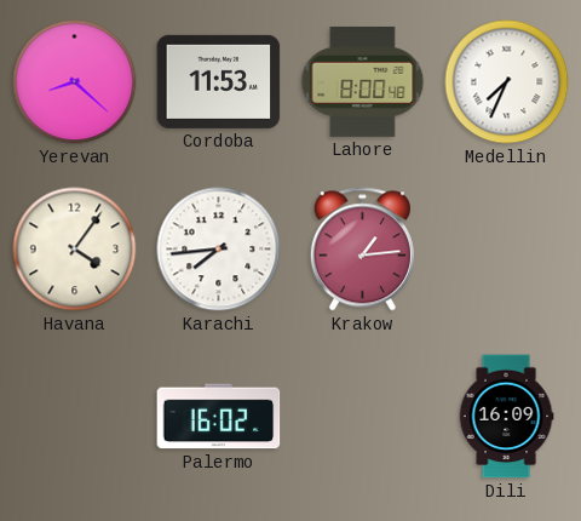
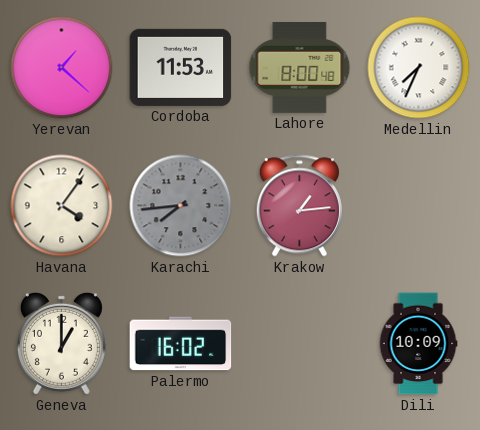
Yerevan: 8:22 -> 1:22 (62, 68)
Karachi dial: white -> grey (181, 206)
Geneva: none -> 1:00 (61, 343)
Dili: 16:09 -> 10:09 (418, 344)
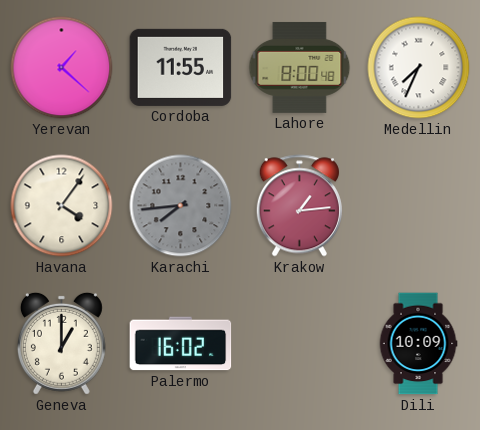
Cordoba: 11:53 -> 11:55 (181, 67)
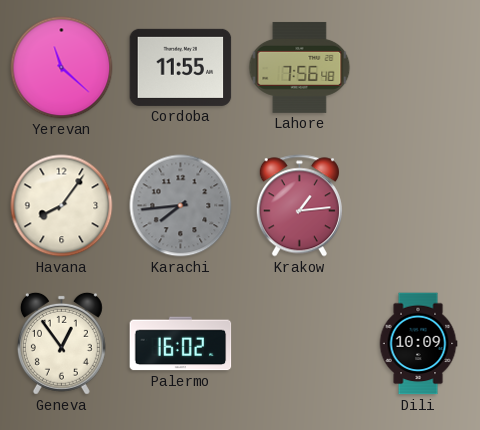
Yerevan: 1:22 -> 11:22 (62, 68)
Lahore: 8:00 -> 7:56 (300, 67)
Medellin: 7:34 -> none (419, 68)
Havana: 4:06 -> 8:06 (62, 206)
Geneva: 1:00 -> 12:54 (61, 343)
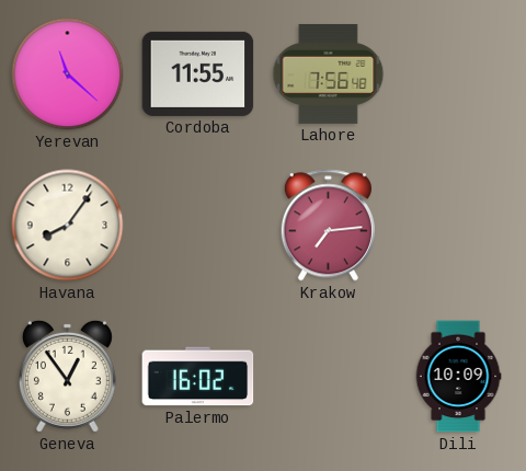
Karachi: 7:44 -> none (181, 206)
Krakow: 1:14 -> 7:14 (328, 226)
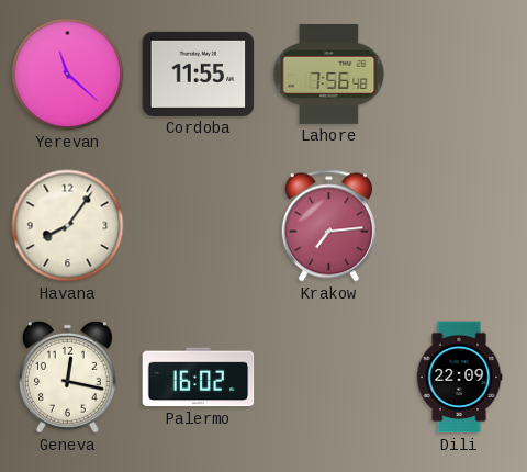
Geneva: 12:54 -> 12:17 (67, 377)
Dili: 10:09 -> 22:09 (459, 378)
